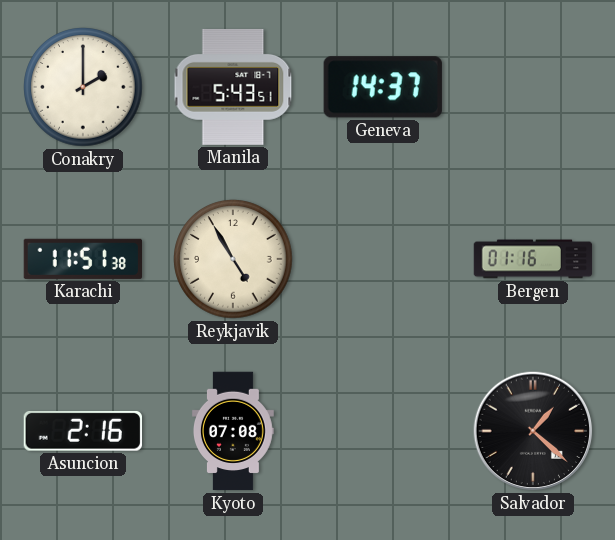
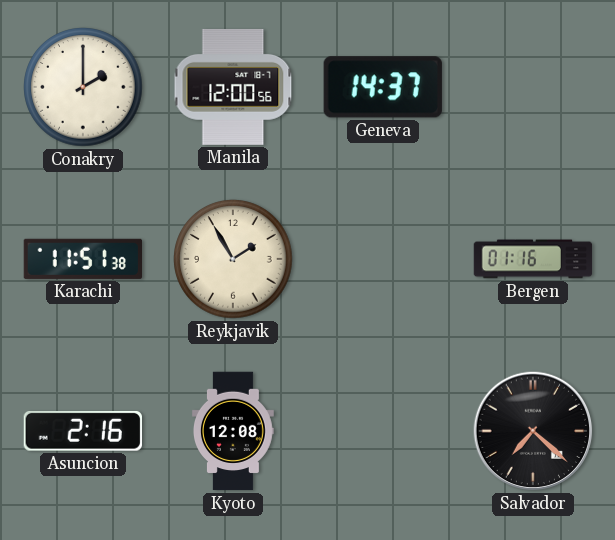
Manila: 5:43 -> 12:00 (233, 87)
Reykjavik: 4:55 -> 1:55 (233, 259)
Kyoto: 07:08 -> 12:08 (233, 431)
Salvador: 1:22 -> 7:22 (533, 431)
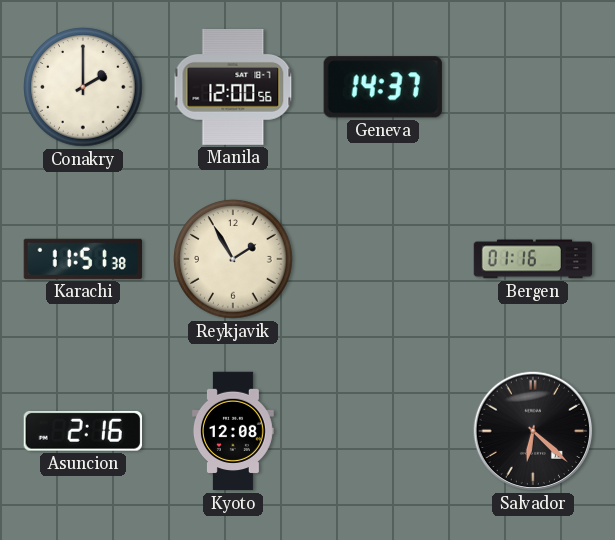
Salvador: 7:22 -> 6:22 (533, 431)
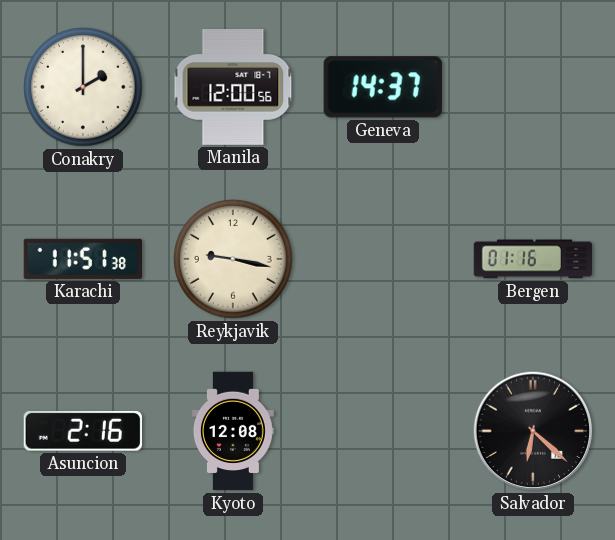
Reykjavik: 1:55 -> 9:17 (233, 259)
